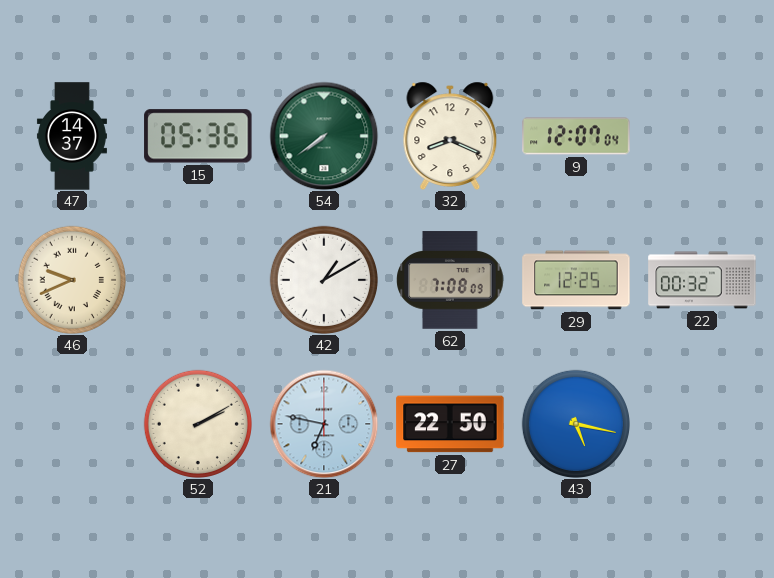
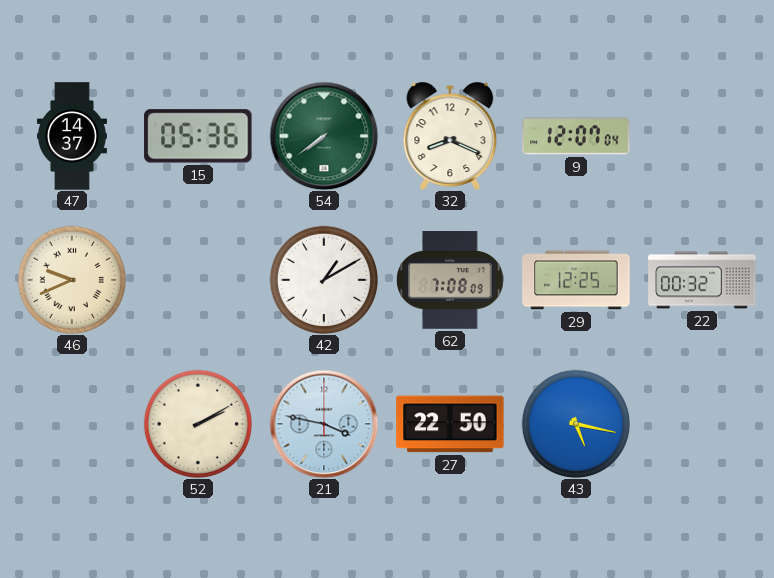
21: 6:47 -> 3:47 (324, 424)
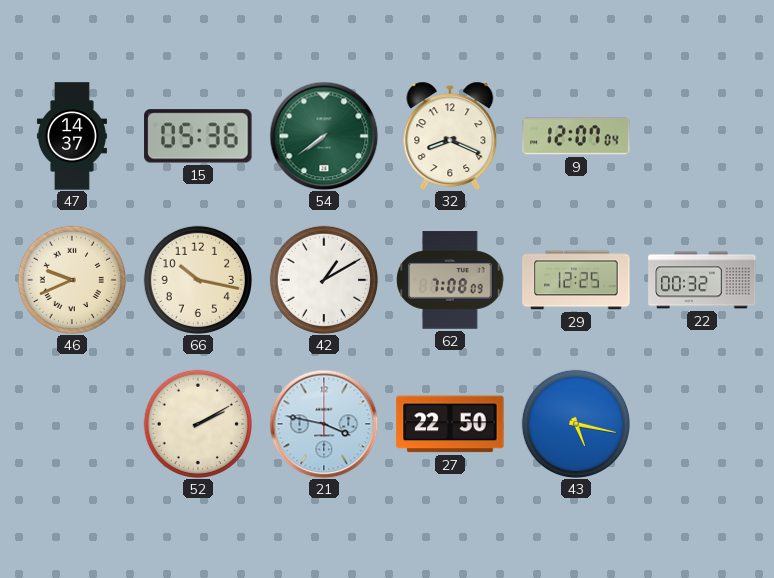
66: none -> 10:17 (198, 280)
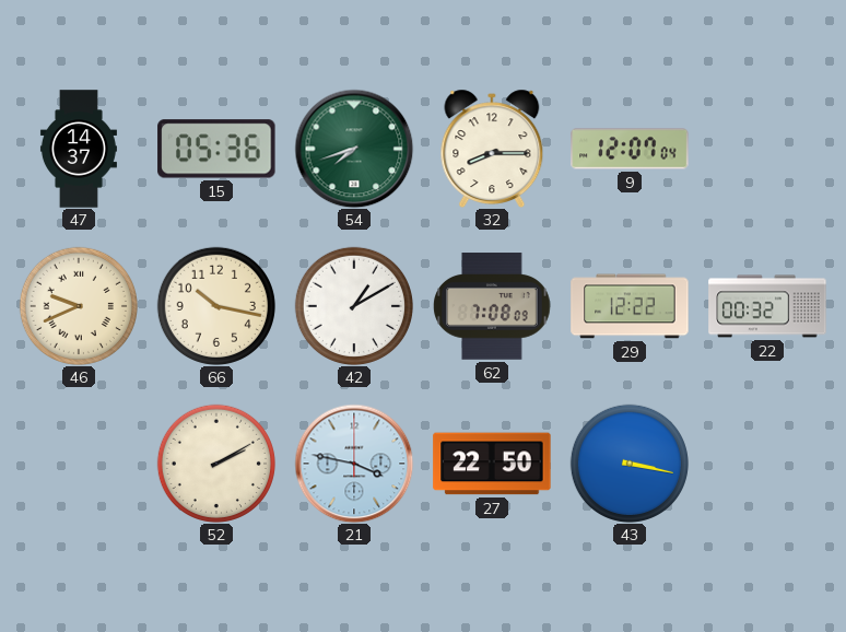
54: 7:39 -> 7:42 (354, 149)
32: 8:19 -> 8:15 (492, 148)
29: 12:25 -> 12:22 (630, 306)
43: 5:17 -> 3:17 (630, 464)
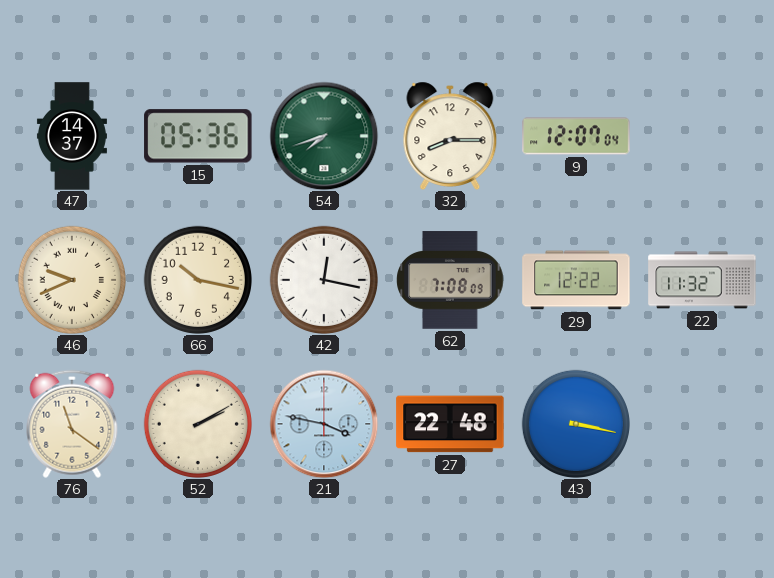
42: 1:10 -> 12:17 (324, 280)
22: 00:32 -> 11:32 (702, 280)
76: none -> 11:21 (72, 424)
27: 22:50 -> 22:48 (450, 424)
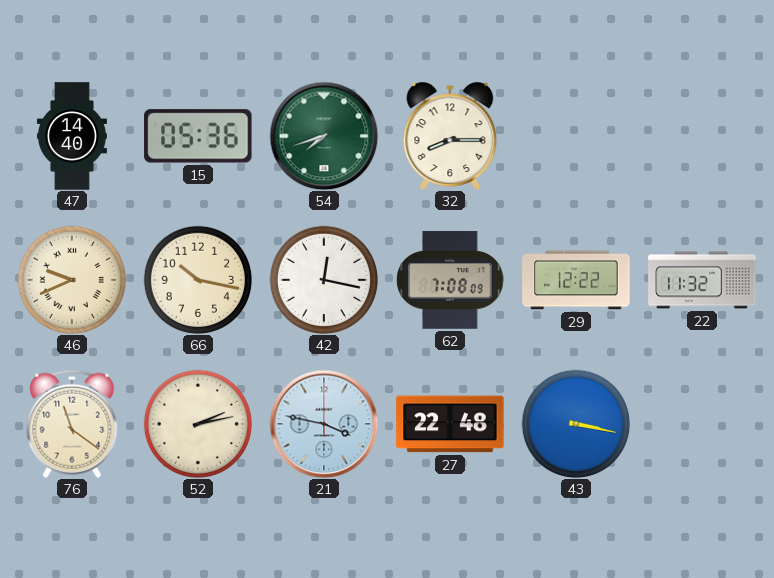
47: 14:37 -> 14:40 (72, 136)
9: 12:07 -> none (576, 136)
52: 2:10 -> 2:13 (198, 424)
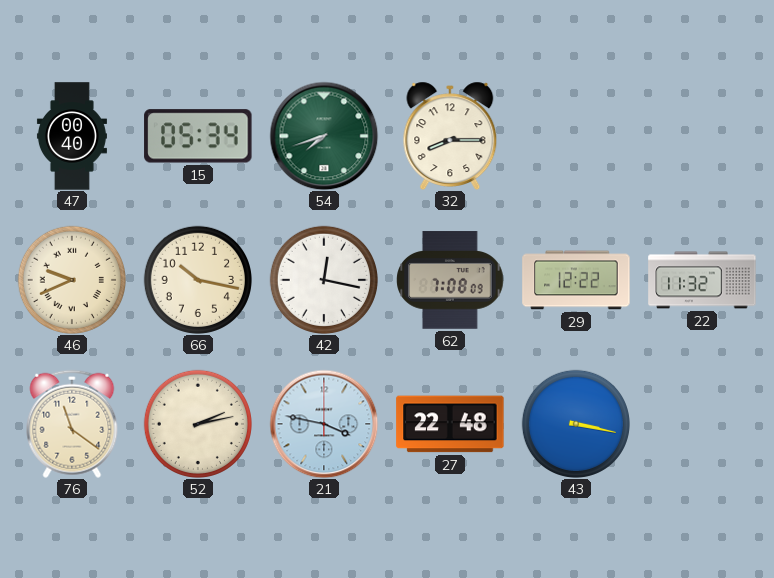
47: 14:40 -> 00:40 (72, 136)
15: 05:36 -> 05:34 (198, 136)
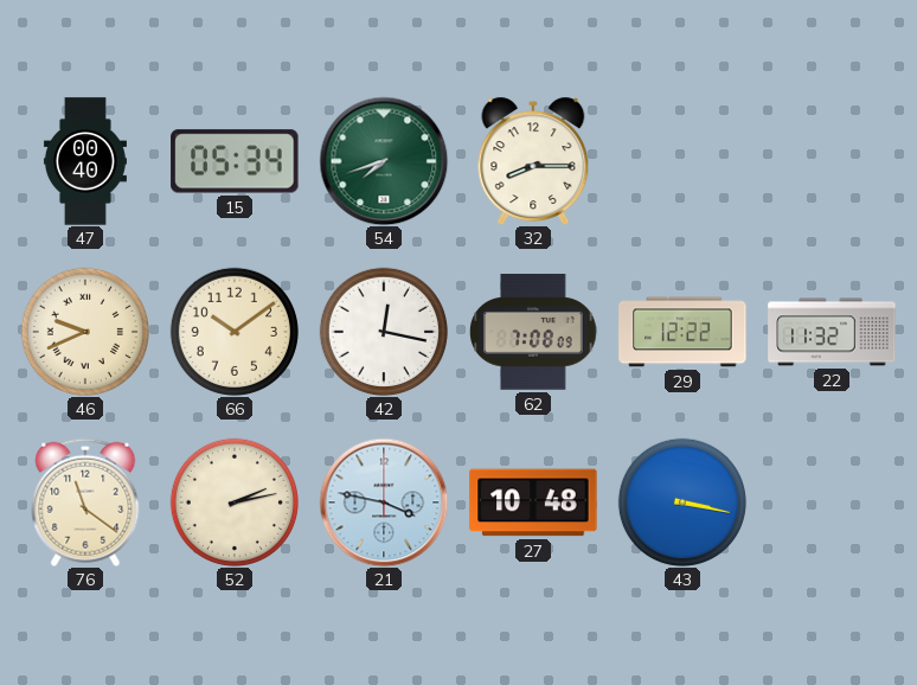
66: 10:17 -> 10:09 (235, 332)
27: 22:48 -> 10:48 (533, 502)
